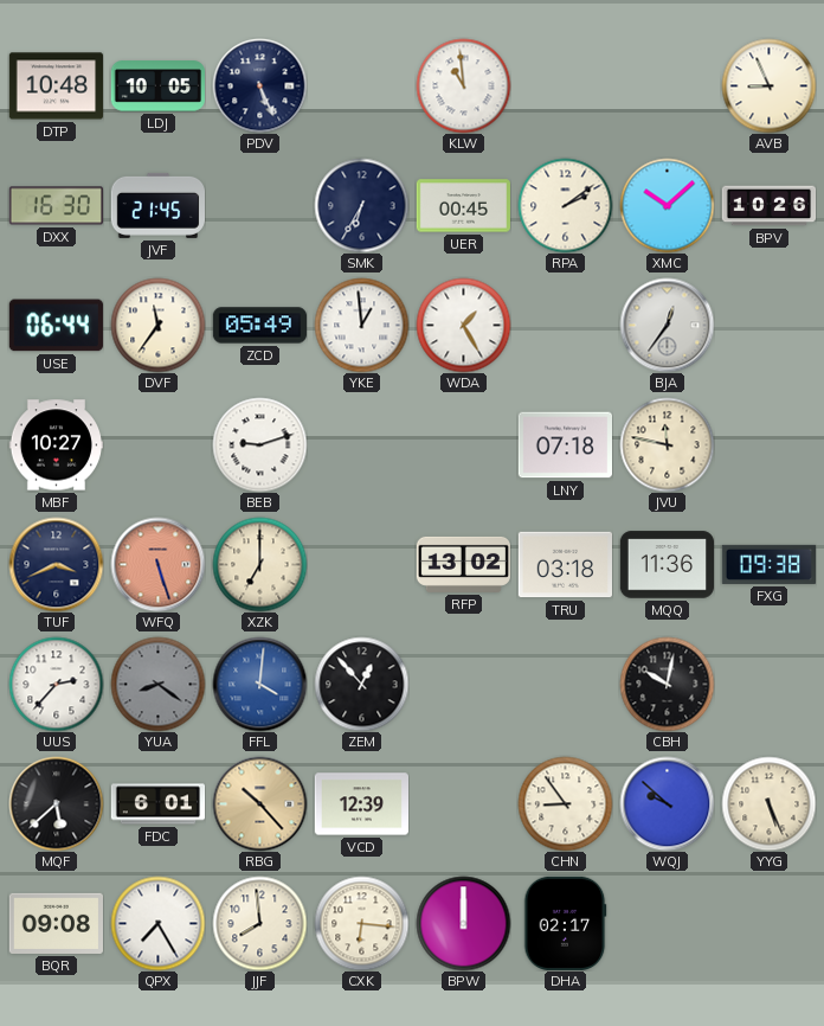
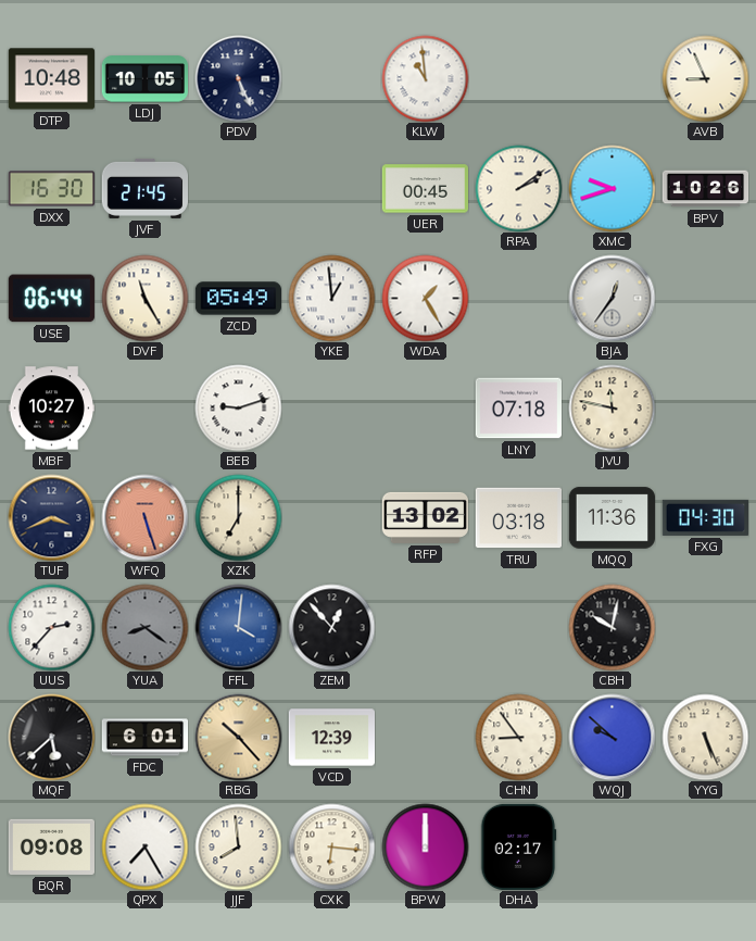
SMK: 6:35 -> none (361, 205)
XMC: 10:08 -> 9:42 (612, 188)
DVF: 11:36 -> 11:25 (144, 298)
FXG: 09:38 -> 04:30 (705, 517)
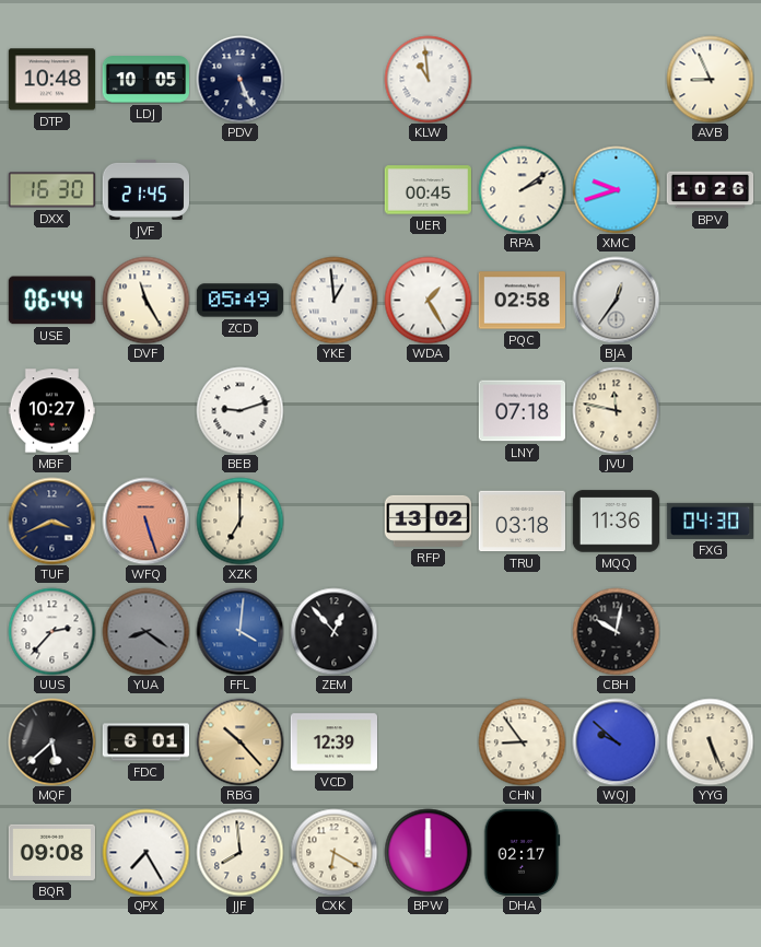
PQC: none -> 02:58 (522, 301)
CXK: 6:16 -> 6:20 (333, 852)
